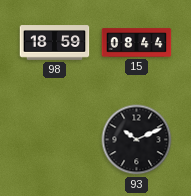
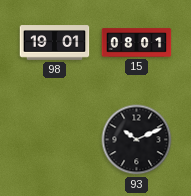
98: 18:59 -> 19:01 (55, 43)
15: 08:44 -> 08:01 (137, 43)
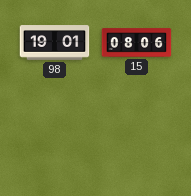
15: 08:01 -> 08:06 (137, 43)
93: 10:11 -> none (137, 140)
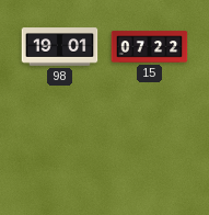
15: 08:06 -> 07:22 (150, 47)
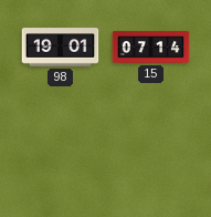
15: 07:22 -> 07:14 (151, 48)
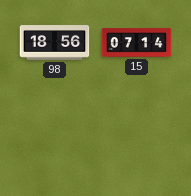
98: 19:01 -> 18:56 (55, 43)
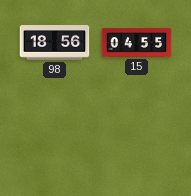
15: 07:14 -> 04:55 (137, 43)
